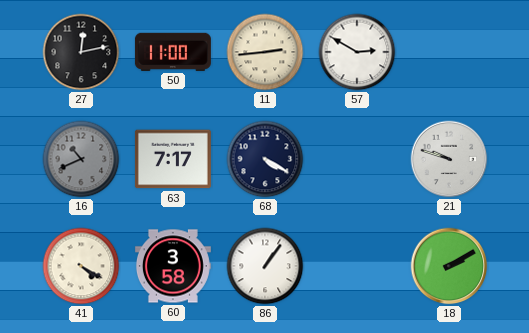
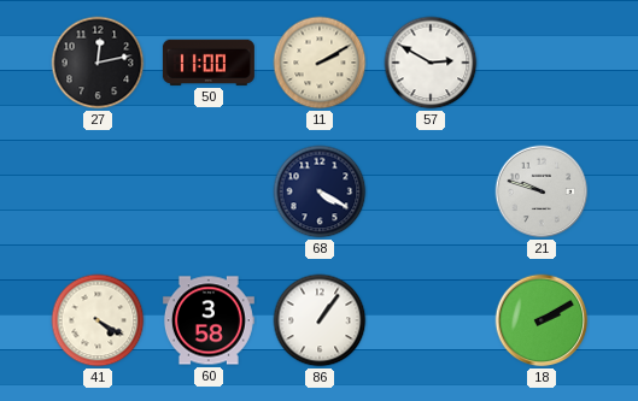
11: 2:44 -> 2:10 (320, 63)
16: 10:41 -> none (81, 159)
63: 7:17 -> none (173, 159)
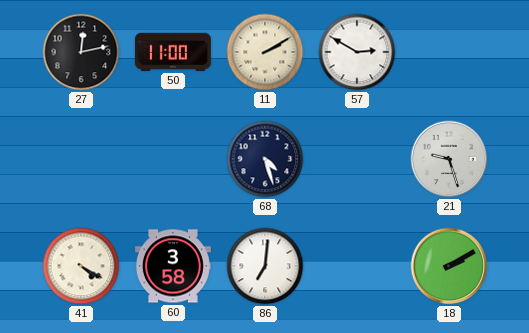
68: 4:20 -> 4:27 (265, 159)
21: 9:48 -> 9:27 (449, 159)
86: 1:06 -> 7:01 (265, 266)
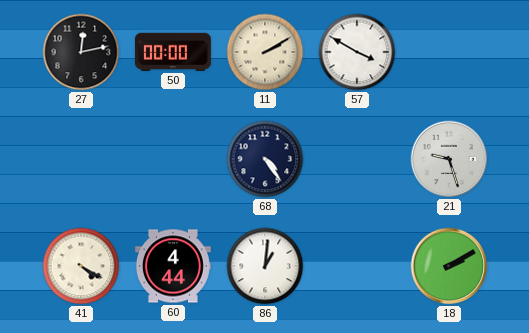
50: 11:00 -> 00:00 (173, 52)
57: 2:50 -> 3:50 (357, 52)
68: 4:27 -> 4:24 (265, 159)
60: 3:58 -> 4:44 (173, 266)
86: 7:01 -> 1:01 (265, 266)
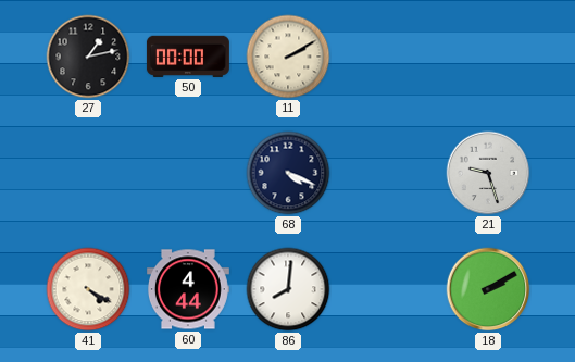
27: 12:13 -> 1:13 (88, 57)
57: 3:50 -> none (357, 52)
68: 4:24 -> 4:19 (288, 173)
86: 1:01 -> 8:01 (288, 289)
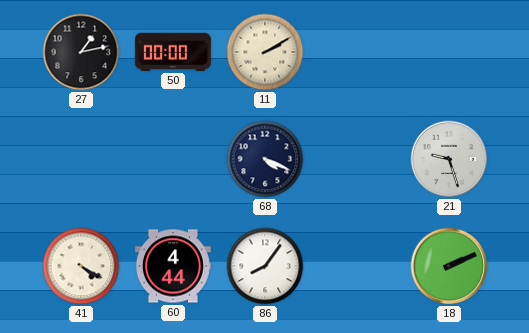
86: 8:01 -> 8:06 (265, 266)
18: 2:10 -> 2:11 (449, 266)
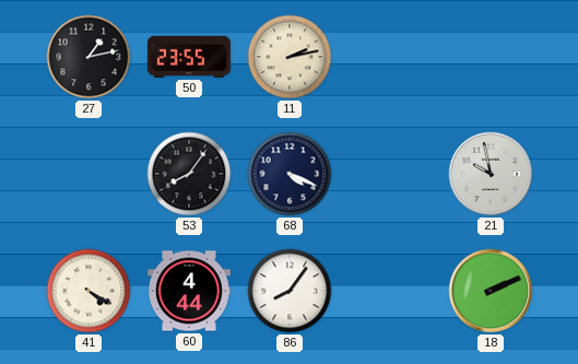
50: 00:00 -> 23:55 (189, 57)
11: 2:10 -> 2:13 (290, 57)
53: none -> 8:06 (189, 174)
21: 9:27 -> 9:58 (491, 174)
